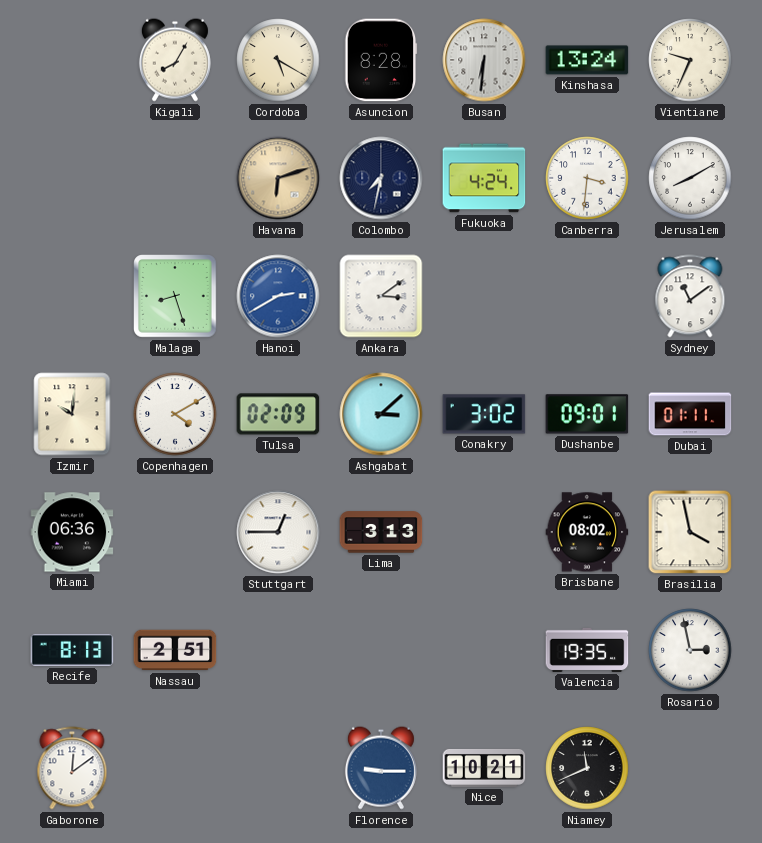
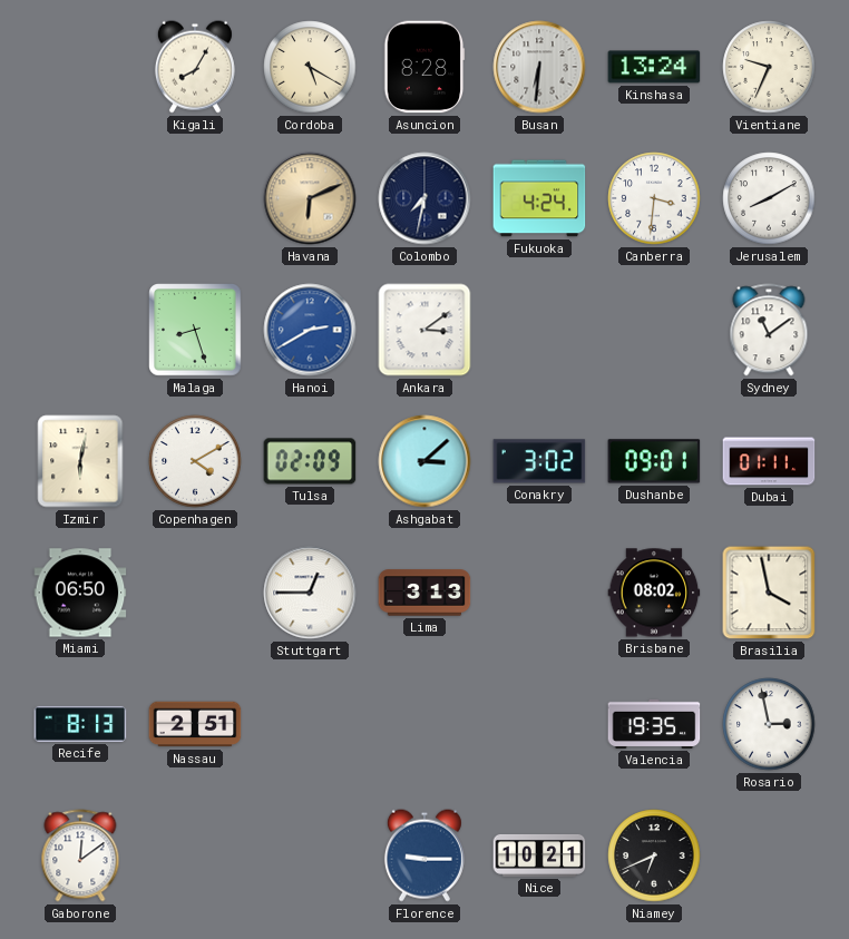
Havana: 6:12 -> 6:11 (310, 198)
Izmir: 10:01 -> 6:02 (80, 461)
Miami: 06:36 -> 06:50 (80, 593)
Niamey: 11:41 -> 6:41 (654, 855)
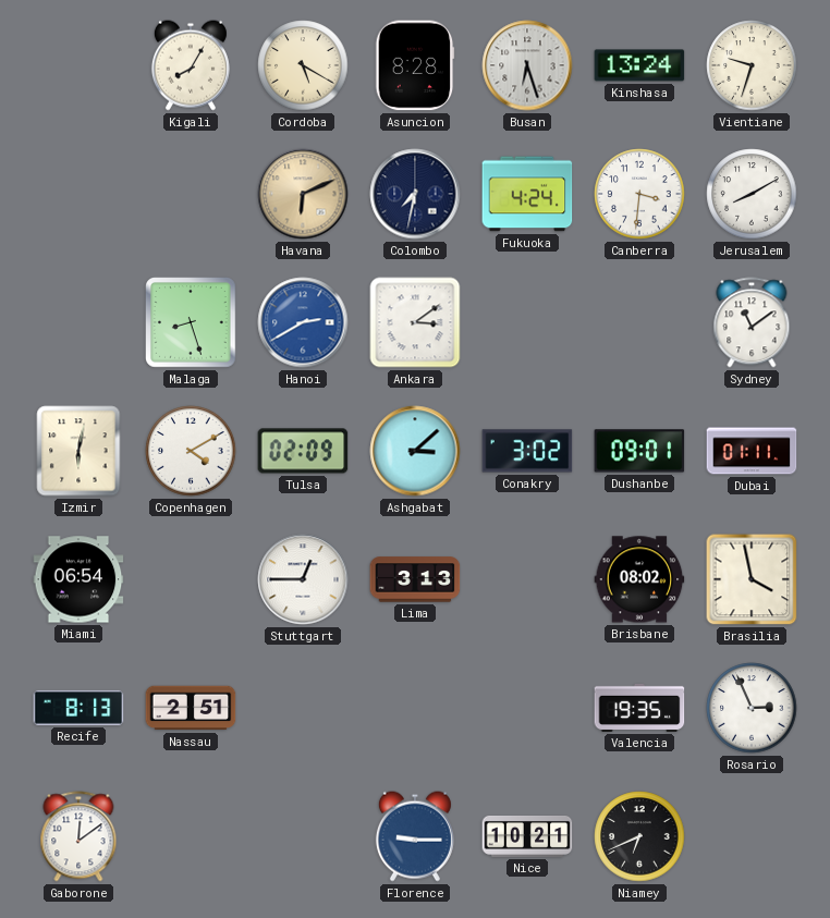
Busan: 6:31 -> 6:27 (527, 65)
Vientiane: 9:34 -> 9:33 (752, 65)
Miami: 06:50 -> 06:54 (78, 579)
Rosario: 2:58 -> 2:56 (752, 708)
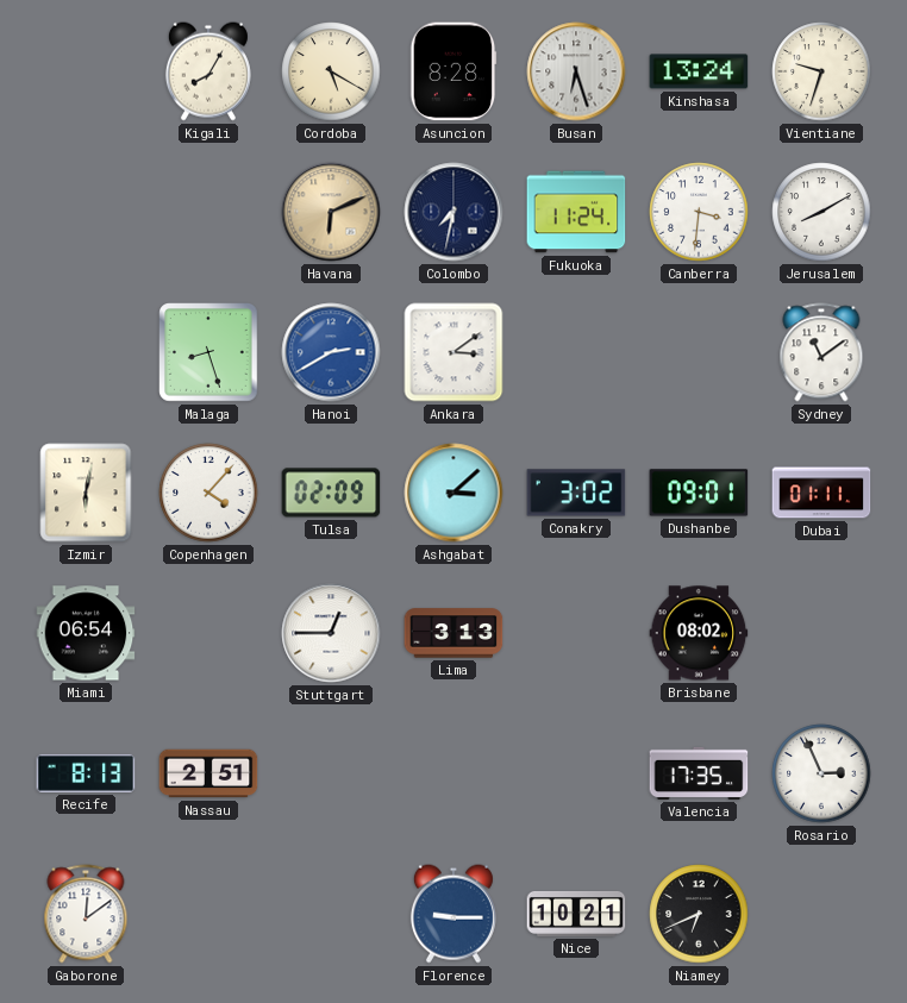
Fukuoka: 4:24 -> 11:24 (576, 212)
Copenhagen: 4:10 -> 4:07 (208, 493)
Brasilia: 3:58 -> none (752, 579)
Valencia: 19:35 -> 17:35 (699, 773)
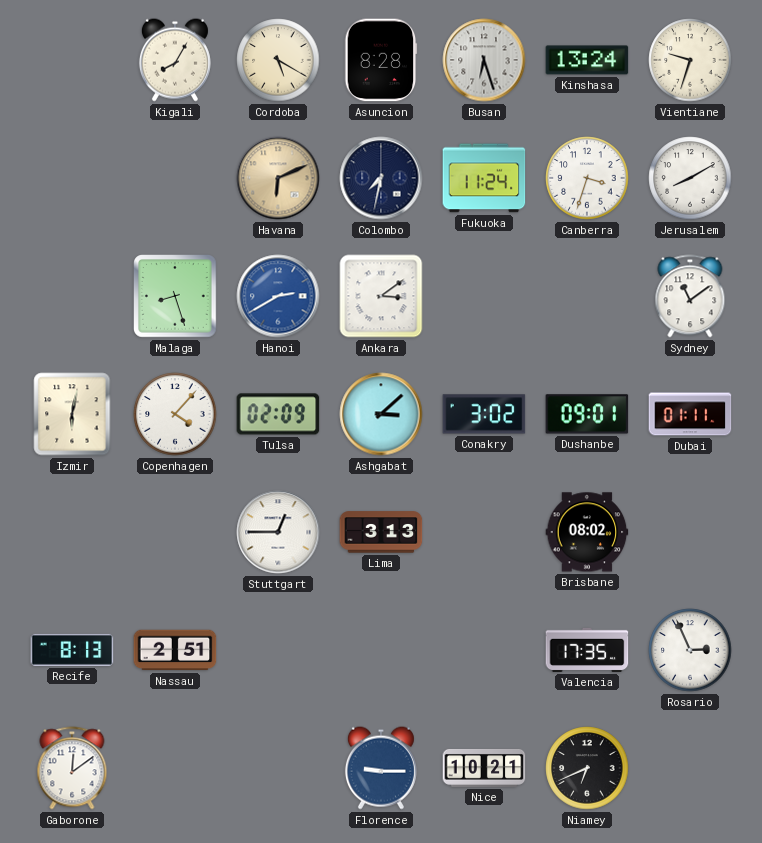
Canberra: 3:31 -> 3:33 (587, 178)
Miami: 06:54 -> none (86, 633)
